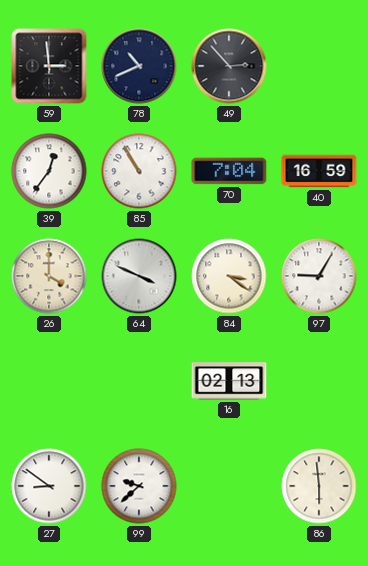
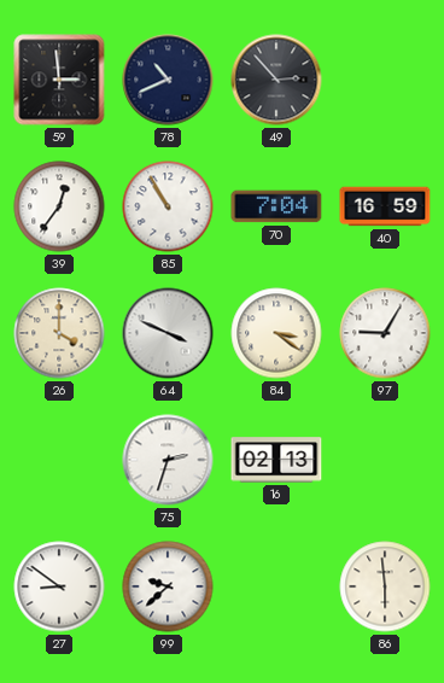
75: none -> 2:33 (168, 460)
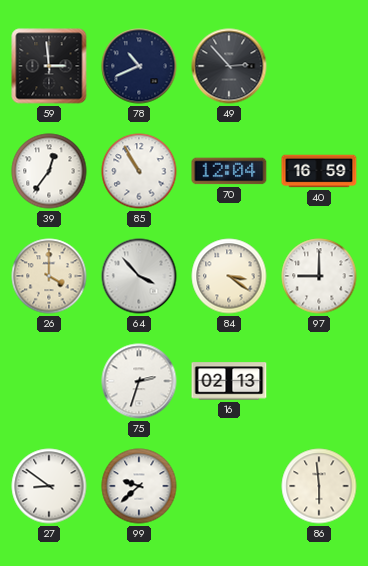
70: 7:04 -> 12:04 (229, 171)
64: 3:49 -> 3:53 (139, 276)
97: 9:05 -> 9:00 (319, 276)
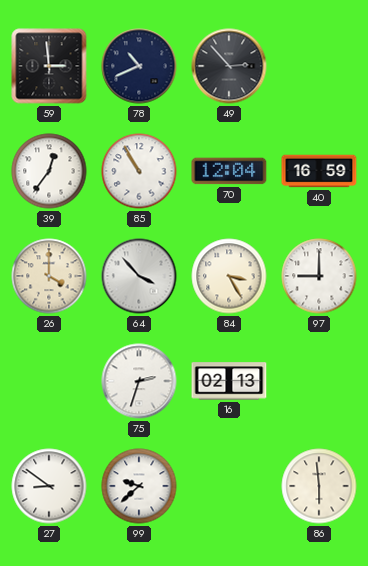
84: 3:21 -> 3:25 (229, 276)
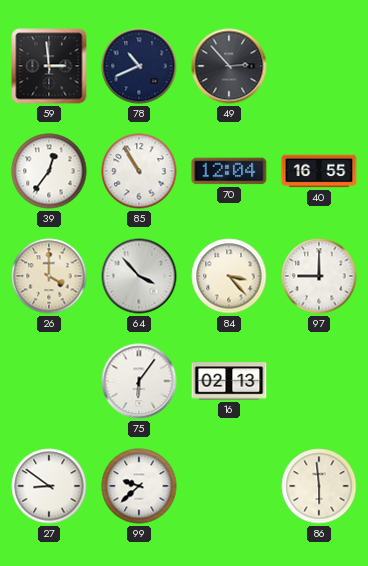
40: 16:59 -> 16:55 (319, 171)
84: 3:25 -> 3:23 (229, 276)
75: 2:33 -> 6:06 (139, 381)
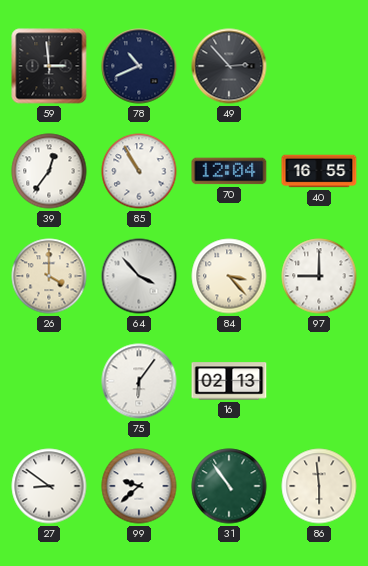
31: none -> 10:54 (229, 486)
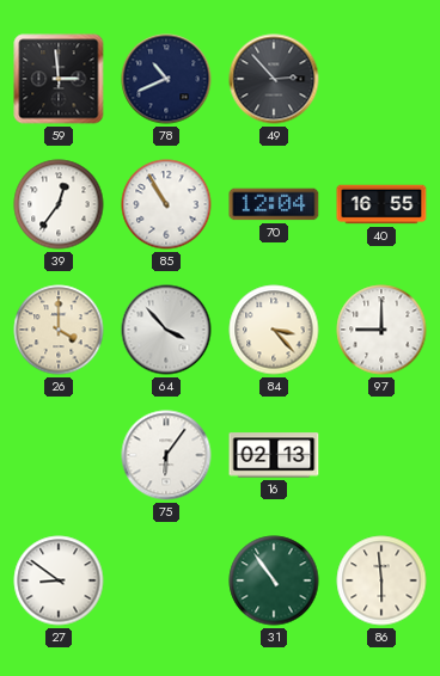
99: 9:38 -> none (139, 486)
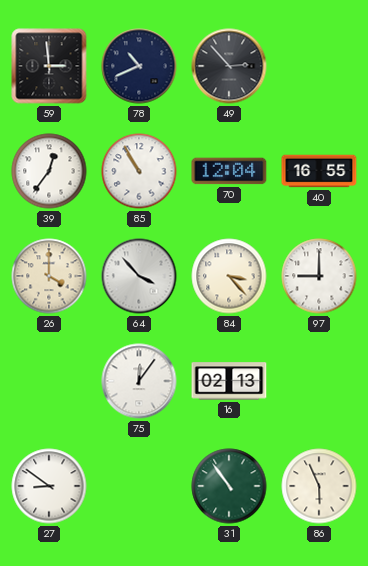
75: 6:06 -> 12:06 (139, 381)
86: 5:59 -> 5:56 (319, 486)
